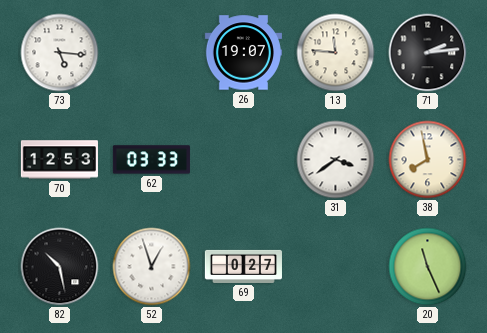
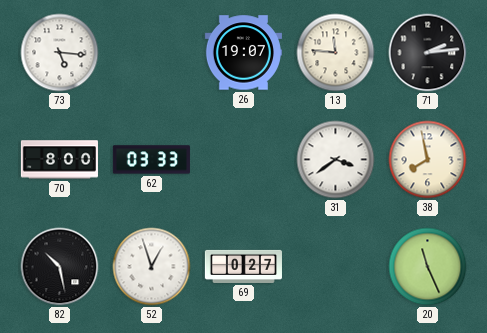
70: 12:53 -> 8:00 (59, 160)
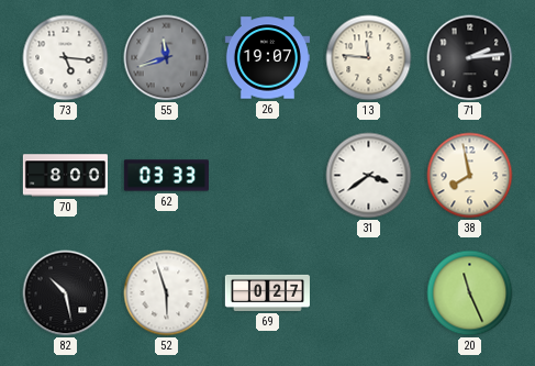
55: none -> 11:42 (167, 58)
52: 12:57 -> 5:57 (167, 293)
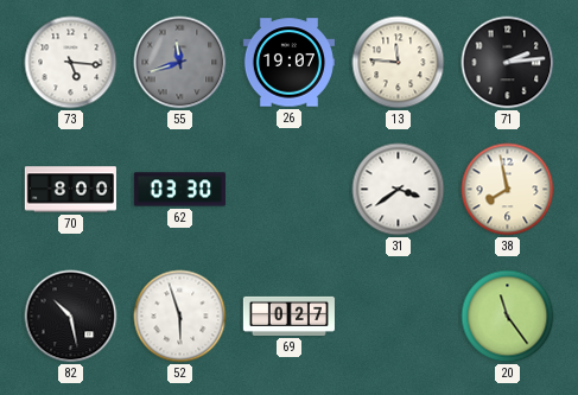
62: 03:33 -> 03:30 (179, 190)
20: 11:26 -> 11:24 (508, 317)
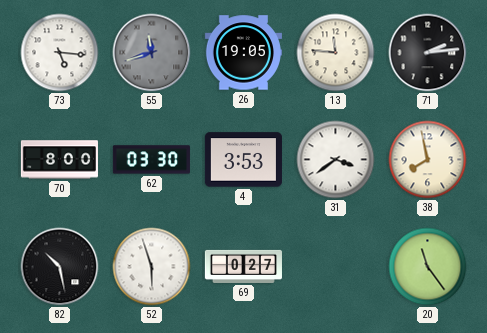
26: 19:07 -> 19:05 (243, 53)
4: none -> 3:53 (243, 160)
